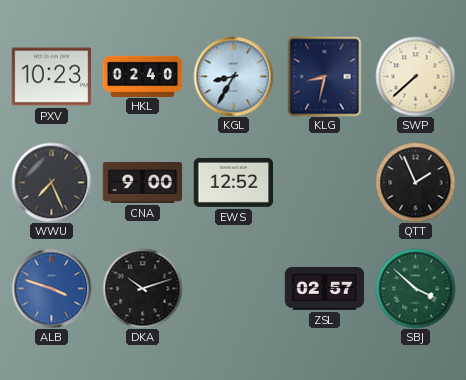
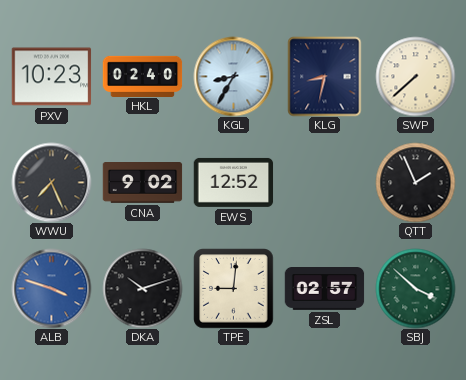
CNA: 9:00 -> 9:02 (142, 183)
TPE: none -> 9:01 (233, 288)
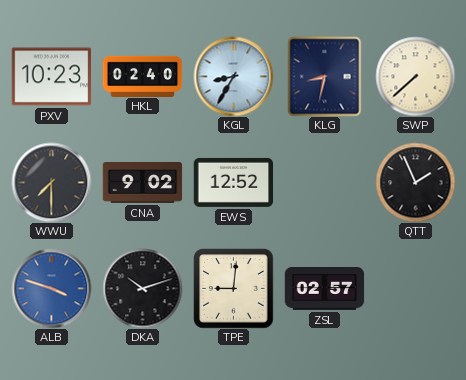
WWU: 7:26 -> 7:30 (51, 182)
SBJ: 3:52 -> none (415, 288)
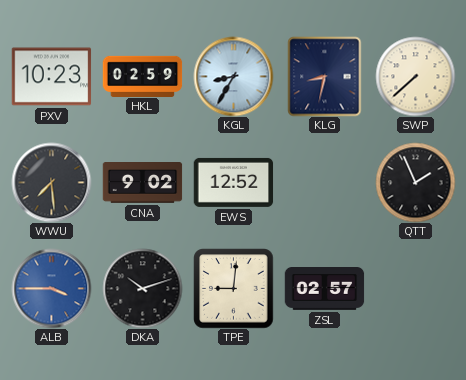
HKL: 02:40 -> 02:59 (142, 76)
WWU: 7:30 -> 7:29 (51, 182)
ALB: 3:48 -> 3:45 (51, 288)
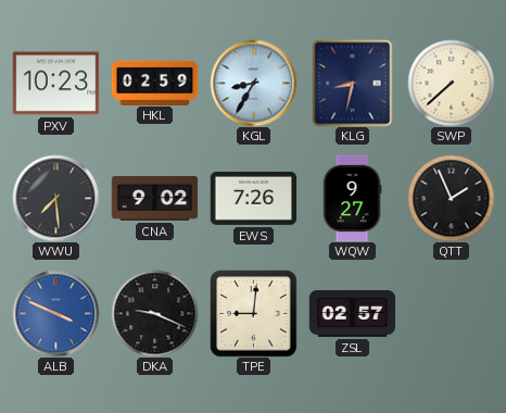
EWS: 12:52 -> 7:26 (253, 198)
WQW: none -> 9:27 (352, 198)
ALB: 3:45 -> 3:49 (55, 313)
DKA: 10:12 -> 9:19 (154, 313)
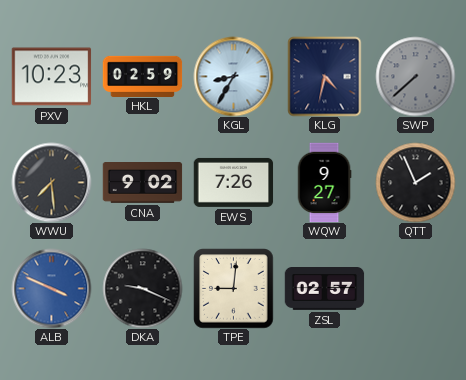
KLG: 8:32 -> 4:32 (325, 76)
SWP dial: cream -> grey (415, 76)
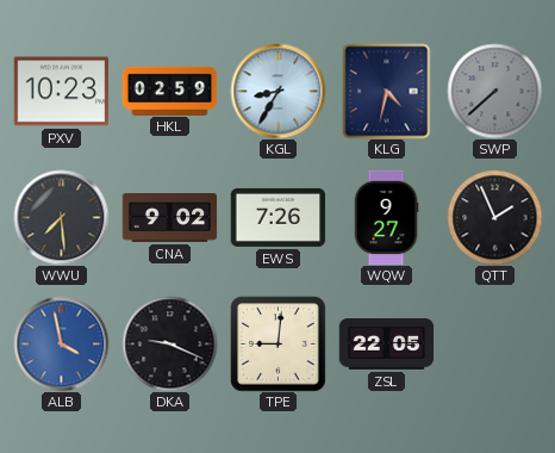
ALB: 3:49 -> 3:58 (61, 343)
ZSL: 02:57 -> 22:05 (386, 345)
